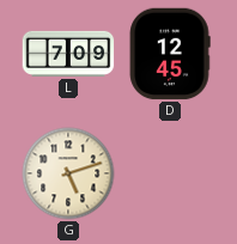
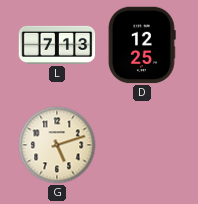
L: 7:09 -> 7:13 (57, 45)
D: 12:45 -> 12:25 (142, 45)
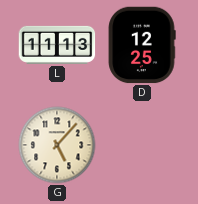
L: 7:13 -> 11:13 (57, 45)
G: 5:12 -> 5:07 (57, 145)
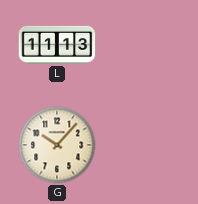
D: 12:25 -> none (142, 45)
G: 5:07 -> 10:07 (57, 145)
